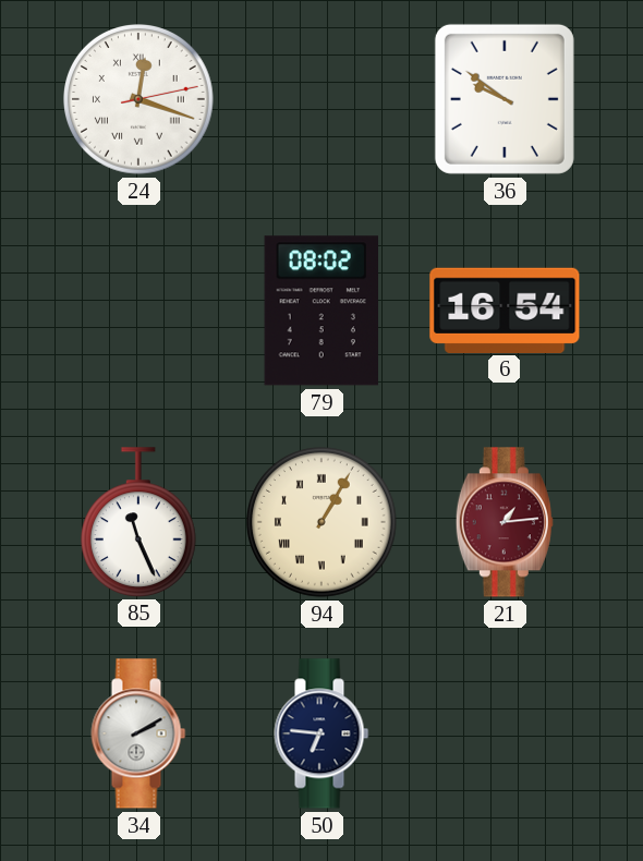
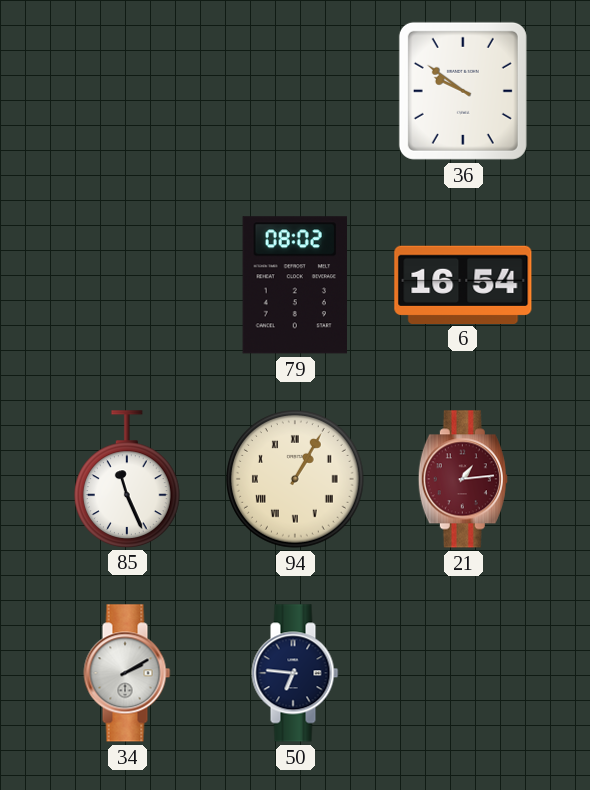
24: 12:18 -> none (139, 100)
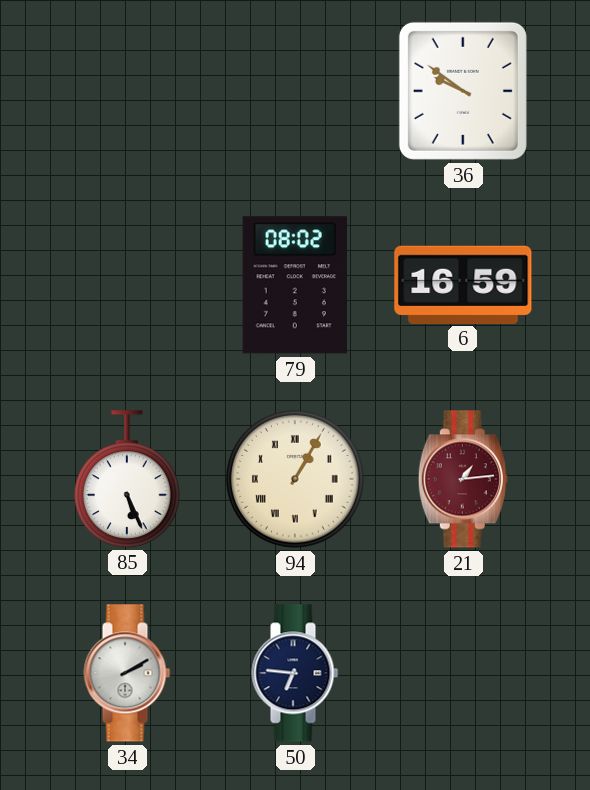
6: 16:54 -> 16:59 (463, 284)
85: 11:26 -> 5:26 (127, 479)
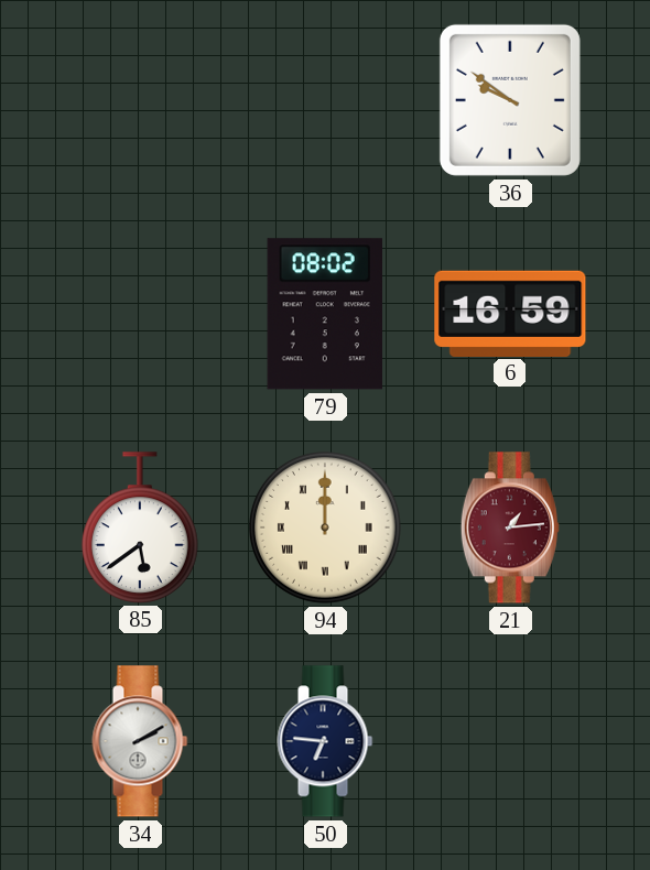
85: 5:26 -> 5:39 (140, 528)
94: 1:05 -> 12:00 (326, 529)
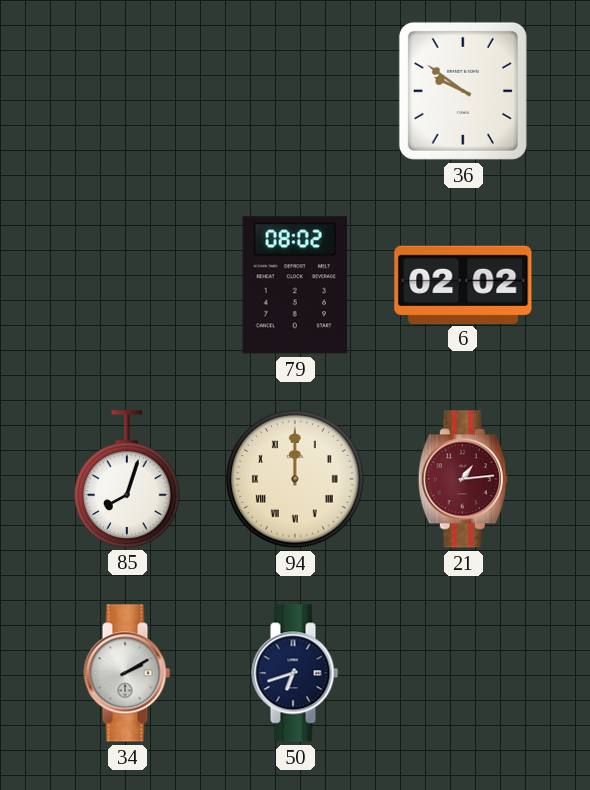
6: 16:59 -> 02:02 (463, 284)
85: 5:39 -> 8:03 (127, 479)
50: 6:46 -> 6:42 (295, 673)
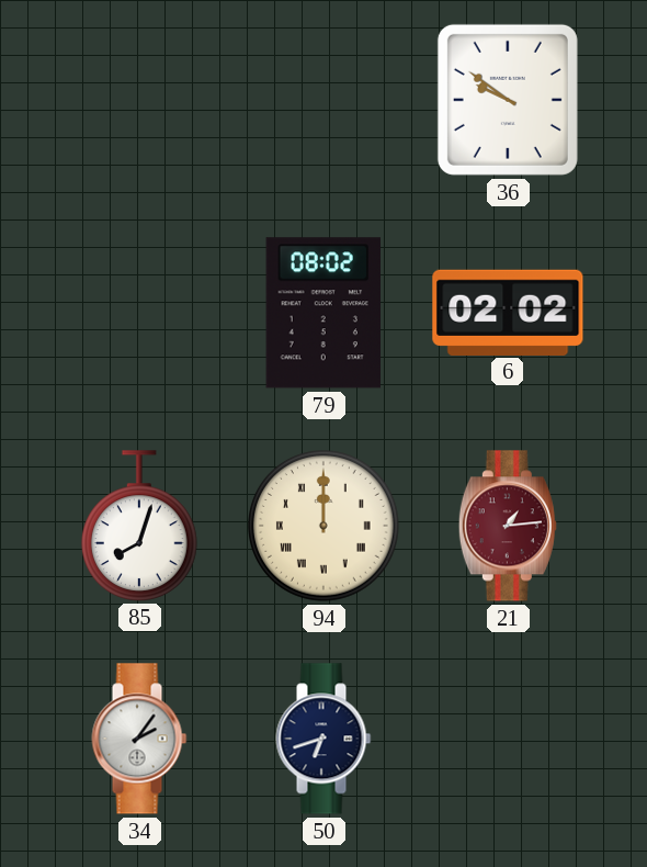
34: 2:10 -> 2:06 (139, 739)
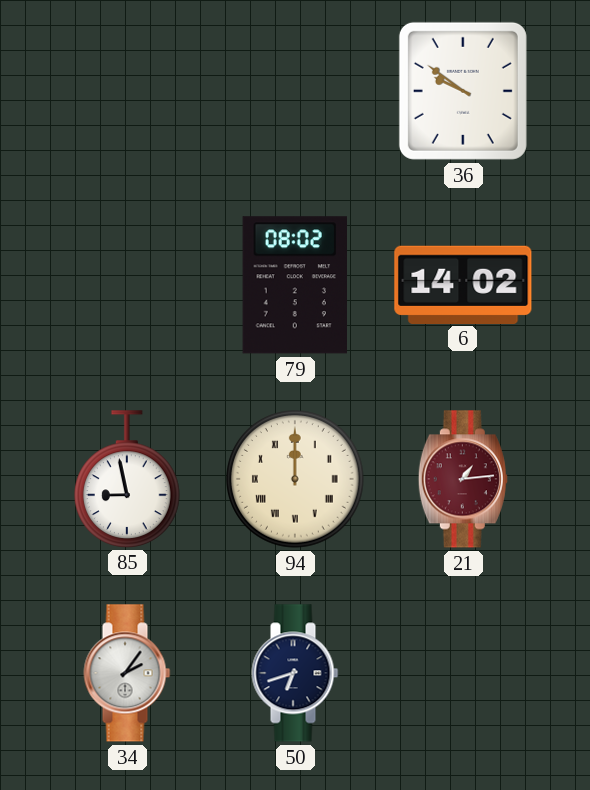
6: 02:02 -> 14:02 (463, 284)
85: 8:03 -> 8:58 (127, 479)
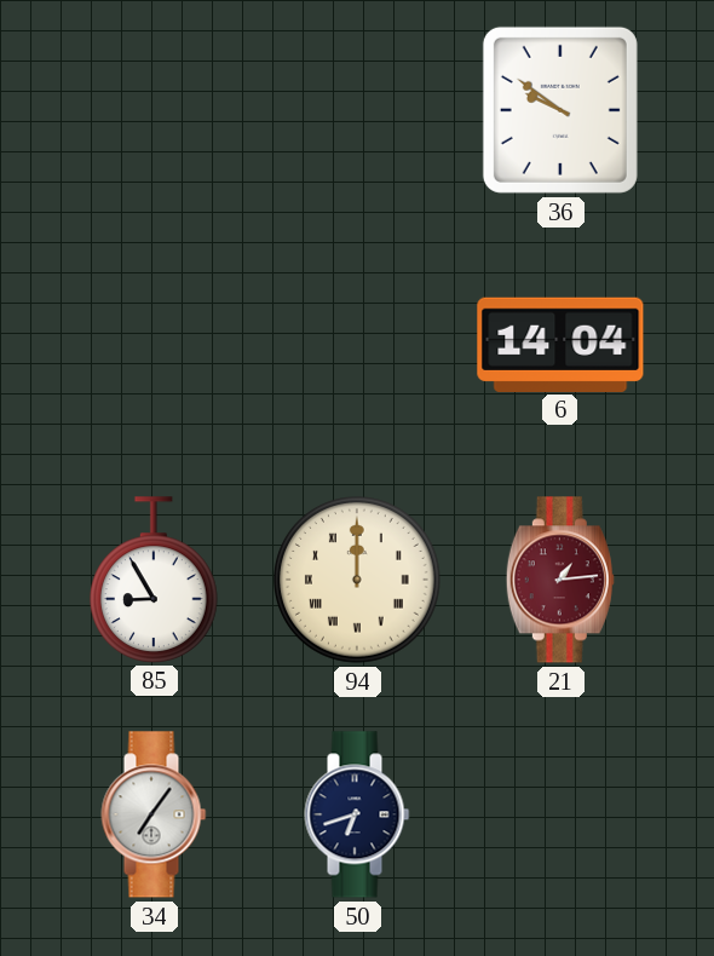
79: 08:02 -> none (294, 285)
6: 14:02 -> 14:04 (560, 344)
85: 8:58 -> 8:55 (154, 580)
34: 2:06 -> 7:06 (154, 814)
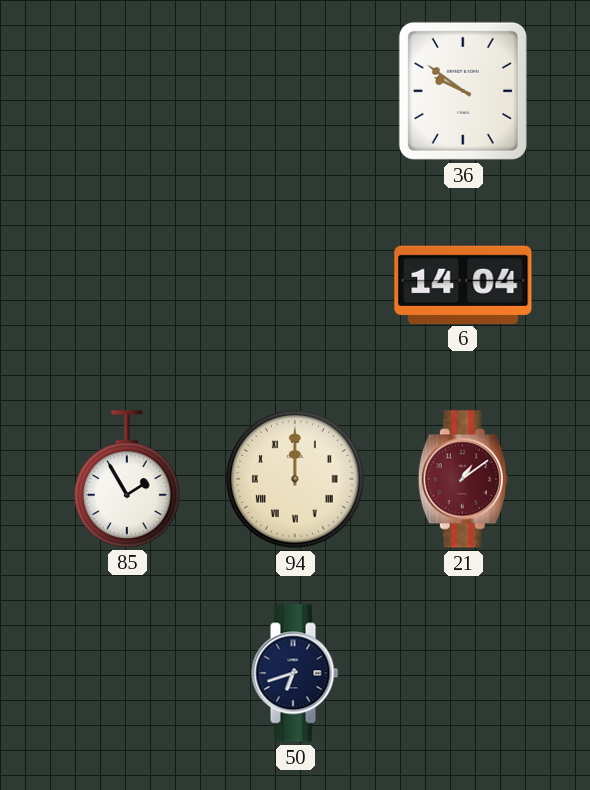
85: 8:55 -> 1:55 (127, 479)
21: 1:14 -> 1:09 (463, 479)
34: 7:06 -> none (154, 814)
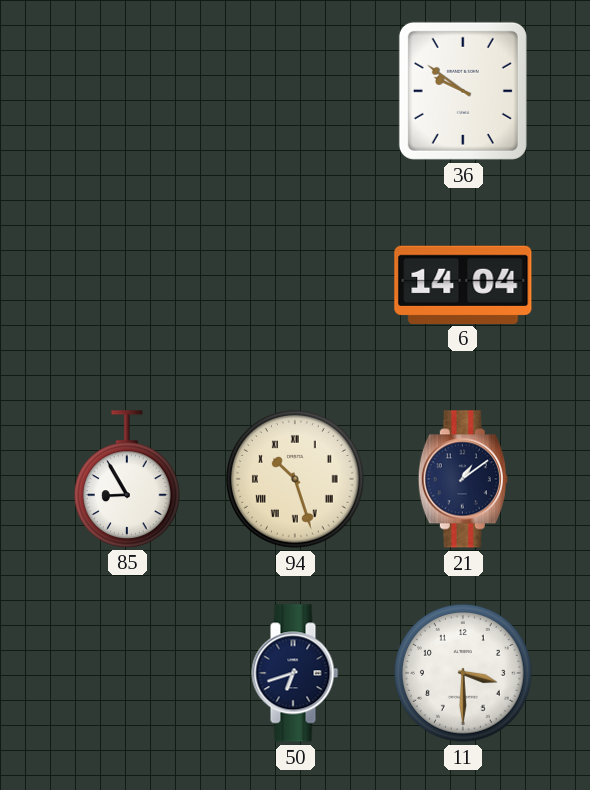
85: 1:55 -> 8:55 (127, 479)
94: 12:00 -> 10:27 (296, 480)
21 dial: burgundy -> navy (463, 479)
11: none -> 3:30 (464, 674)
